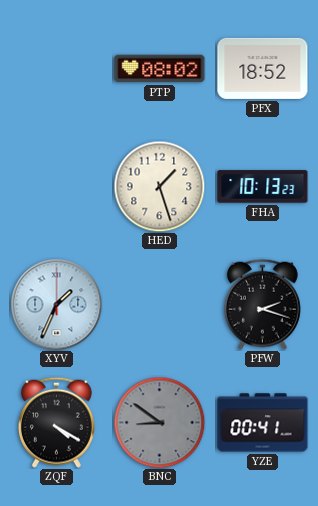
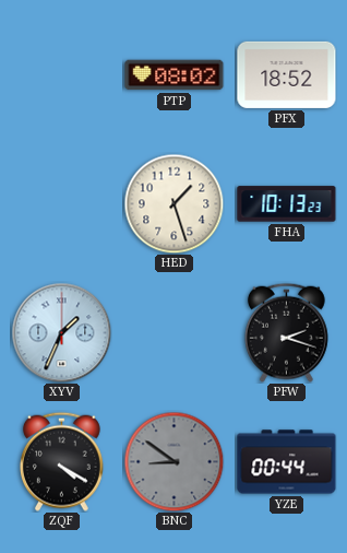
YZE: 00:41 -> 00:44 (287, 462)
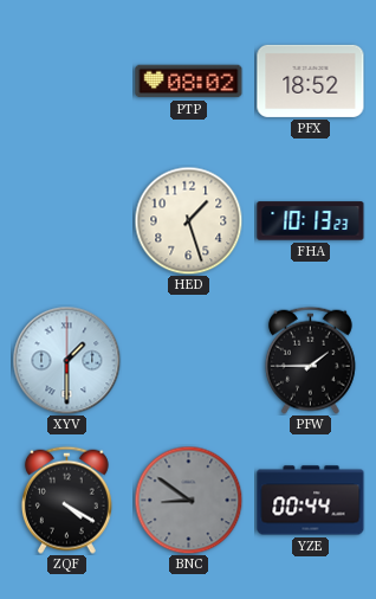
XYV: 1:34 -> 1:30 (66, 360)
PFW: 2:18 -> 1:45 (310, 360)
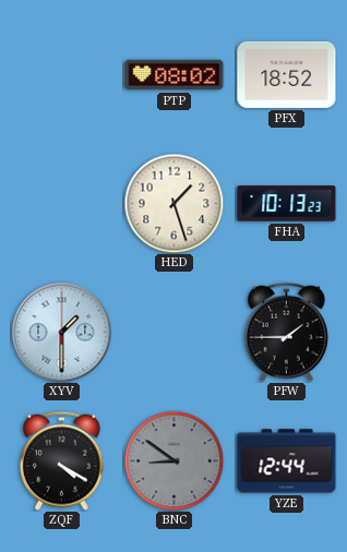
YZE: 00:44 -> 12:44 (287, 461)
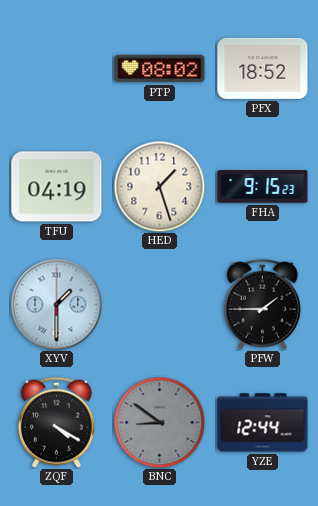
TFU: none -> 04:19 (57, 187)
FHA: 10:13 -> 9:15 (263, 187)
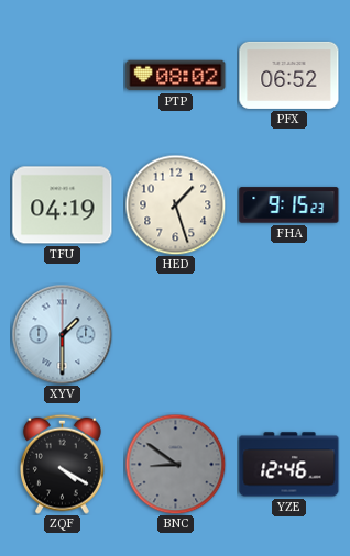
PFX: 18:52 -> 06:52 (289, 75)
PFW: 1:45 -> none (262, 304)
YZE: 12:44 -> 12:46 (289, 465)
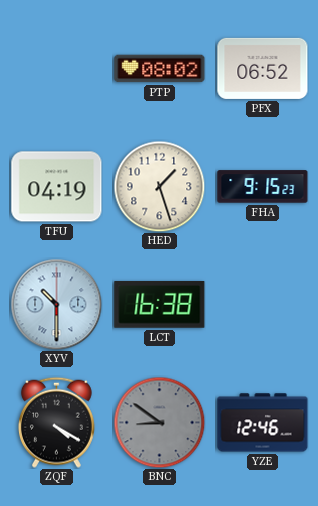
XYV: 1:30 -> 10:30 (56, 304)
LCT: none -> 16:38 (160, 305)
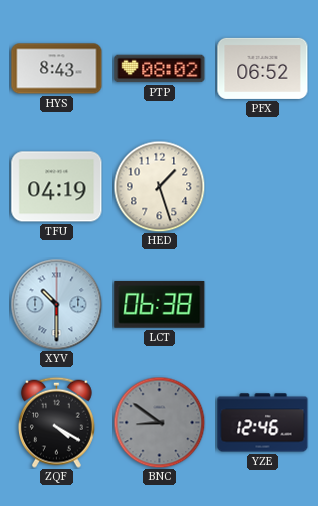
HYS: none -> 8:43 (57, 69)
FHA: 9:15 -> none (263, 187)
LCT: 16:38 -> 06:38 (160, 305)
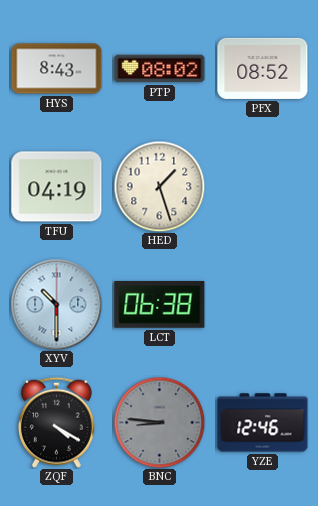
PFX: 06:52 -> 08:52 (263, 68)
BNC: 8:51 -> 8:46 (159, 422)
